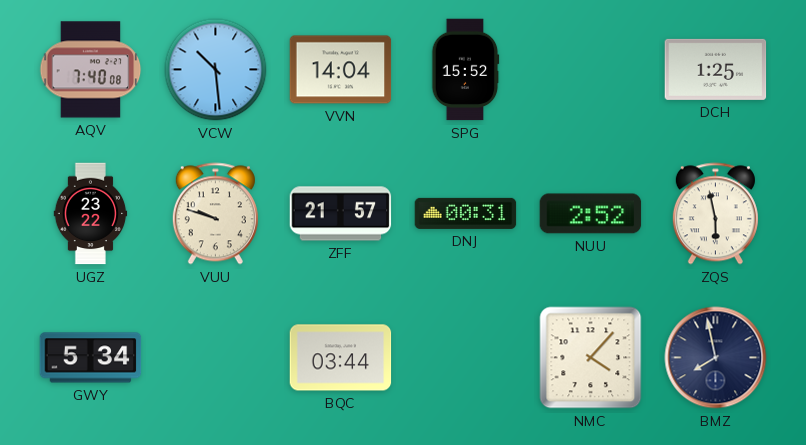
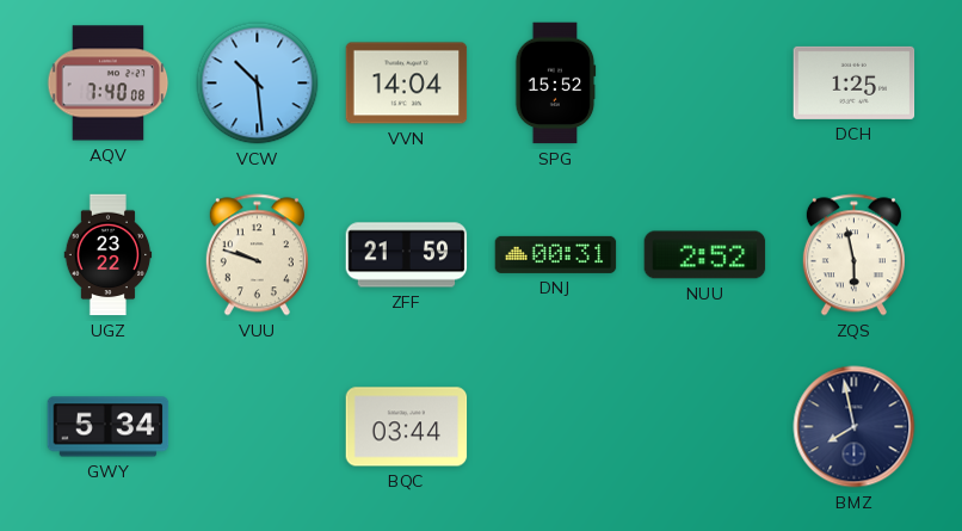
ZFF: 21:57 -> 21:59 (407, 255)
NMC: 4:07 -> none (591, 358)
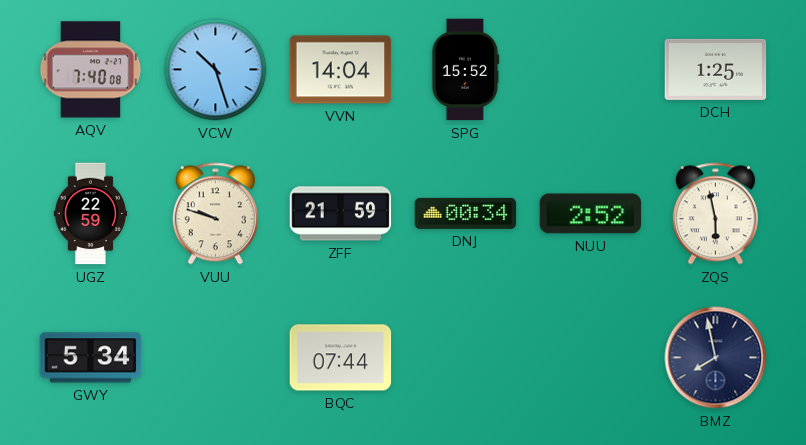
VCW: 10:29 -> 10:27 (216, 70)
UGZ: 23:22 -> 22:59 (91, 214)
DNJ: 00:31 -> 00:34 (466, 213)
BQC: 03:44 -> 07:44 (341, 358)
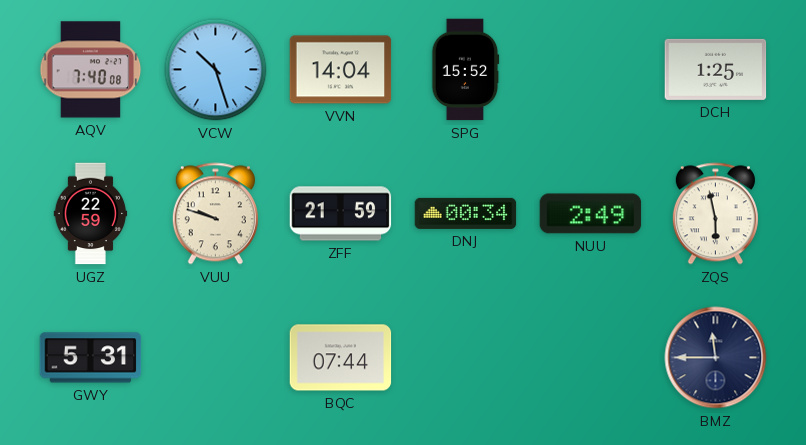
NUU: 2:52 -> 2:49 (591, 214)
GWY: 5:34 -> 5:31 (91, 358)
BMZ: 7:58 -> 11:45 (716, 358)
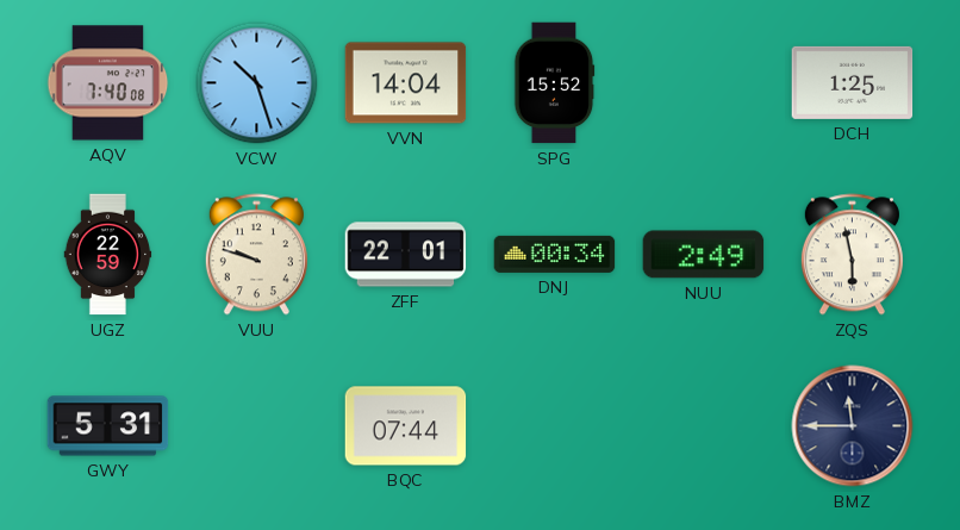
ZFF: 21:59 -> 22:01 (406, 255)
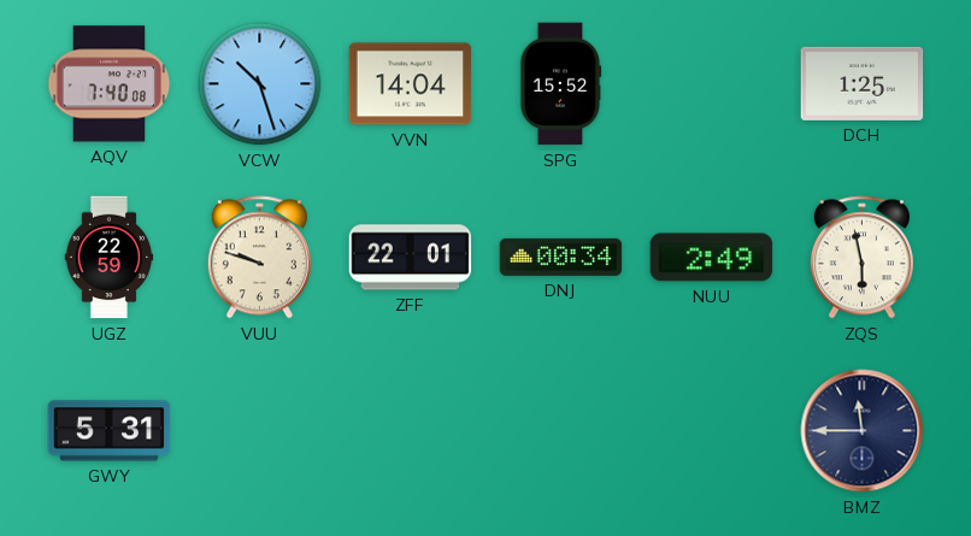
BQC: 07:44 -> none (406, 426)
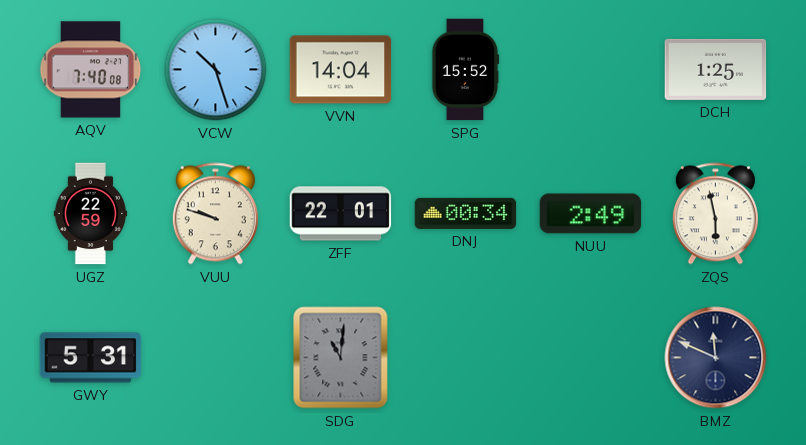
SDG: none -> 11:01 (341, 358)
BMZ: 11:45 -> 11:49 (716, 358)
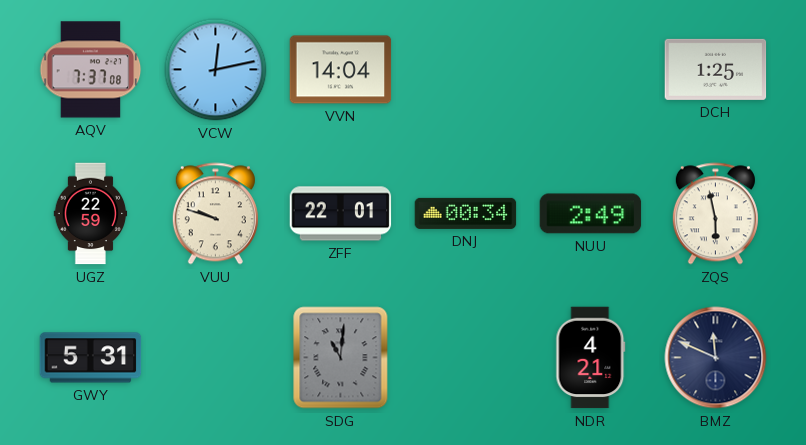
AQV: 7:40 -> 7:37 (91, 70)
VCW: 10:27 -> 12:13 (216, 70)
SPG: 15:52 -> none (465, 70)
NDR: none -> 4:21 (591, 358)
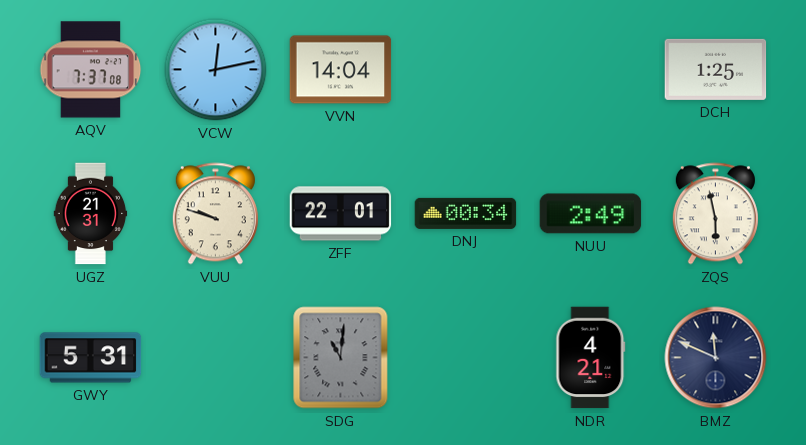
UGZ: 22:59 -> 21:31 (91, 214)
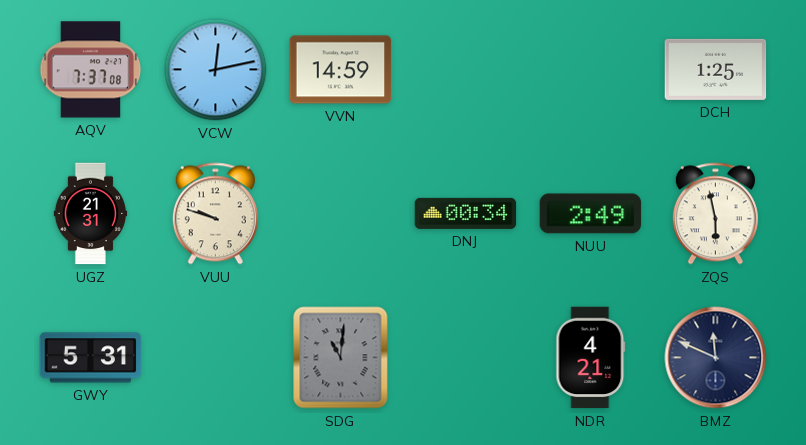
VVN: 14:04 -> 14:59 (341, 70)
ZFF: 22:01 -> none (341, 214)
